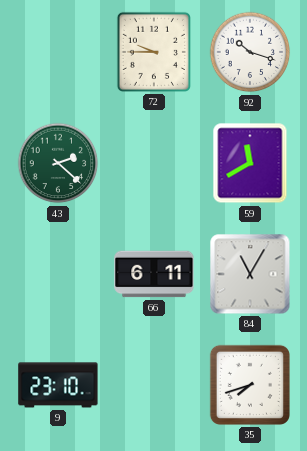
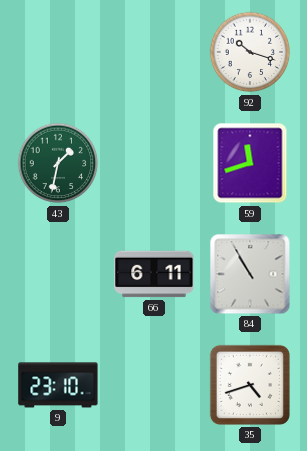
72: 9:45 -> none (154, 52)
43: 2:22 -> 1:32 (58, 163)
59: 11:40 -> 11:42 (250, 163)
84: 11:05 -> 10:55 (250, 274)
35: 7:42 -> 4:42 (250, 385)
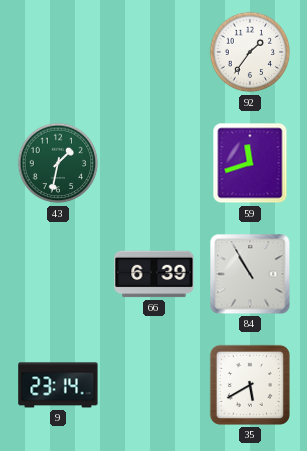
92: 10:18 -> 1:36 (250, 52)
66: 6:11 -> 6:39 (154, 274)
9: 23:10 -> 23:14 (58, 385)
35: 4:42 -> 5:40 (250, 385)
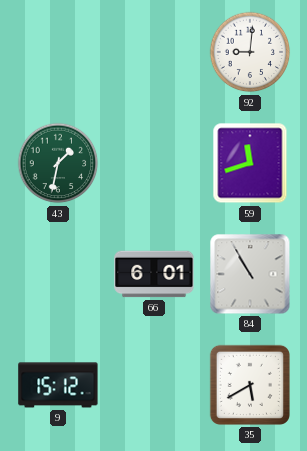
92: 1:36 -> 9:01 (250, 52)
66: 6:39 -> 6:01 (154, 274)
9: 23:14 -> 15:12 (58, 385)
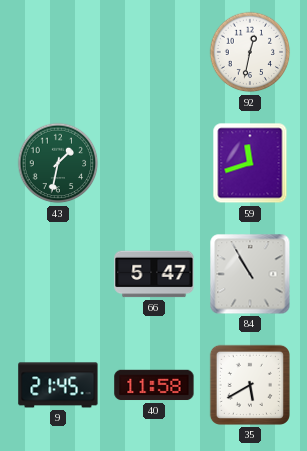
92: 9:01 -> 12:32 (250, 52)
66: 6:01 -> 5:47 (154, 274)
9: 15:12 -> 21:45 (58, 385)
40: none -> 11:58 (154, 385)
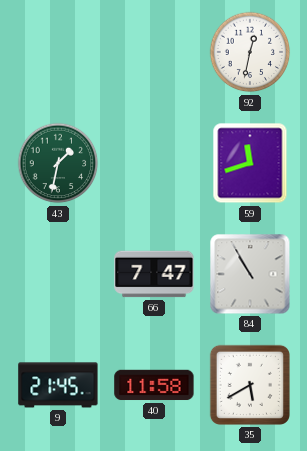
66: 5:47 -> 7:47 (154, 274)
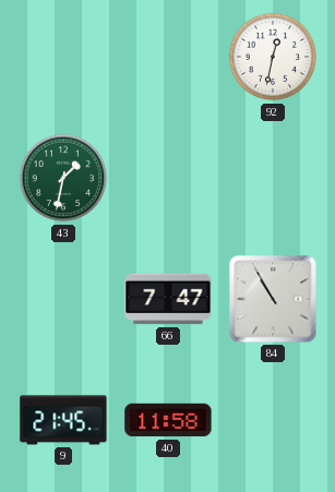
59: 11:42 -> none (250, 163)
35: 5:40 -> none (250, 385)
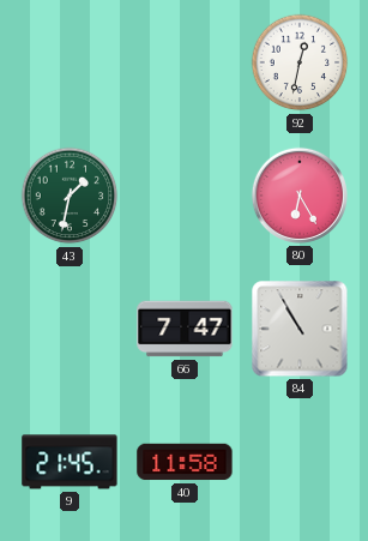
80: none -> 6:25 (300, 196)
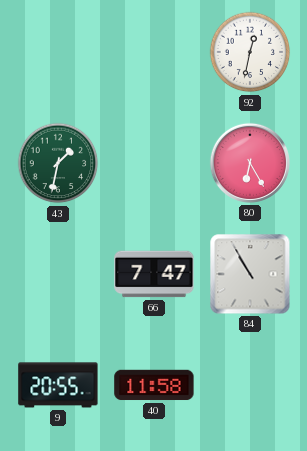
9: 21:45 -> 20:55 (58, 385)
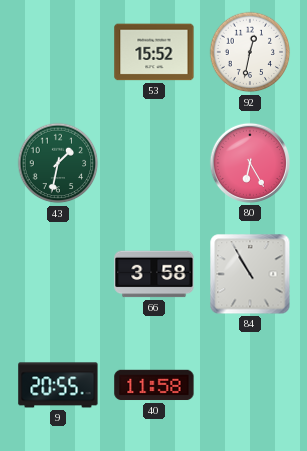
53: none -> 15:52 (154, 52)
66: 7:47 -> 3:58 (154, 274)
